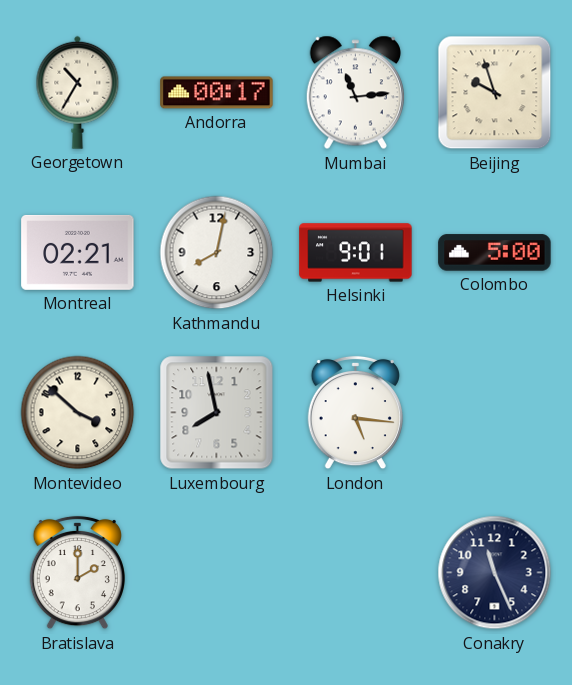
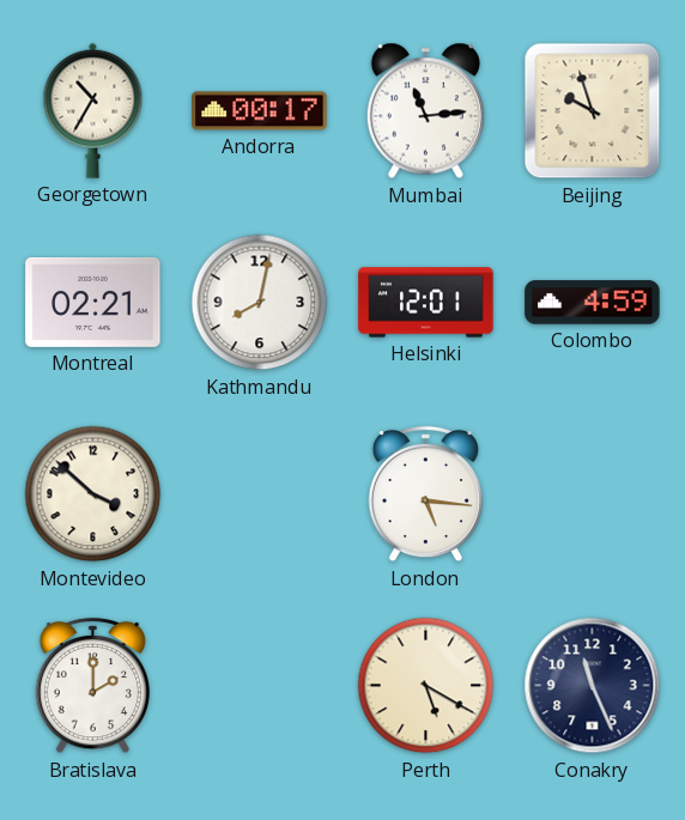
Helsinki: 9:01 -> 12:01 (426, 303)
Colombo: 5:00 -> 4:59 (593, 303)
Luxembourg: 7:58 -> none (217, 413)
Perth: none -> 5:20 (426, 686)
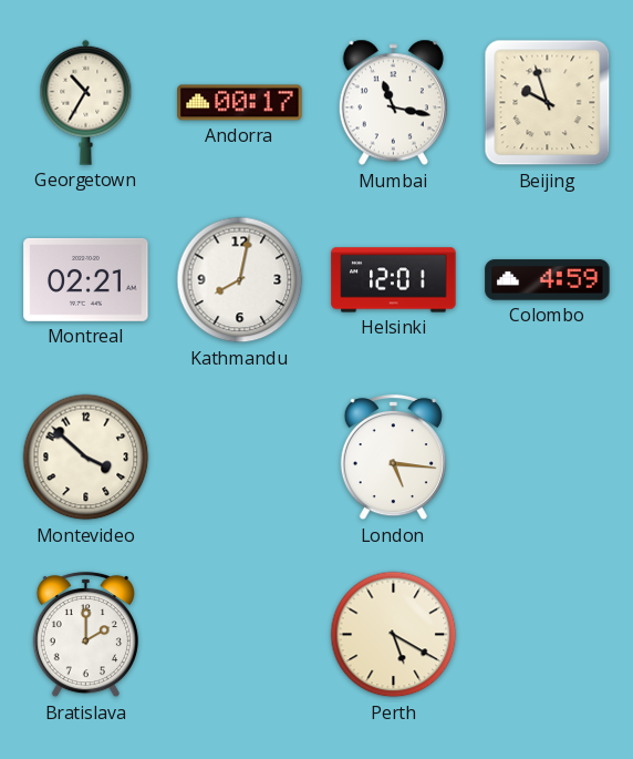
Mumbai: 11:14 -> 11:17 (393, 103)
Conakry: 11:26 -> none (593, 686)
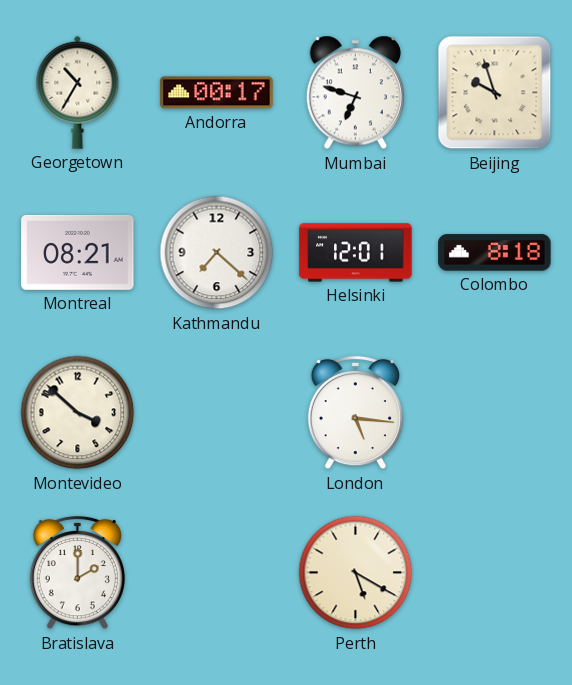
Mumbai: 11:17 -> 6:48 (355, 93)
Montreal: 02:21 -> 08:21 (78, 252)
Kathmandu: 8:02 -> 7:22 (217, 253)
Colombo: 4:59 -> 8:18 (495, 253)
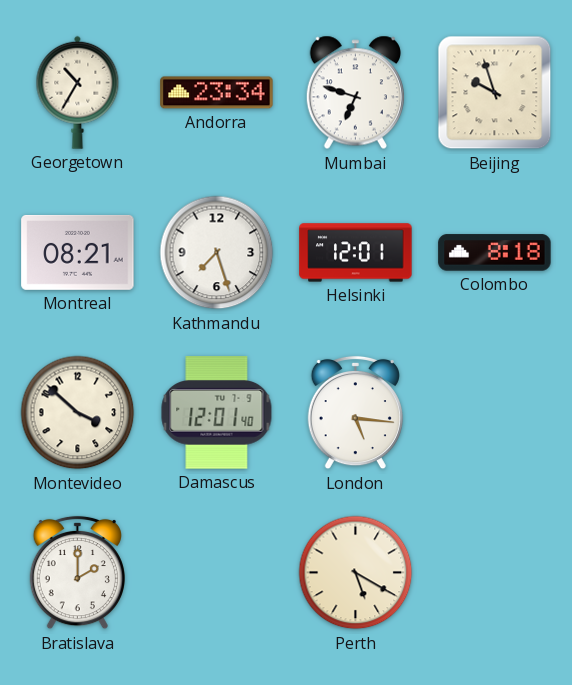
Andorra: 00:17 -> 23:34 (217, 93)
Kathmandu: 7:22 -> 7:27 (217, 253)
Damascus: none -> 12:01 (217, 413)
